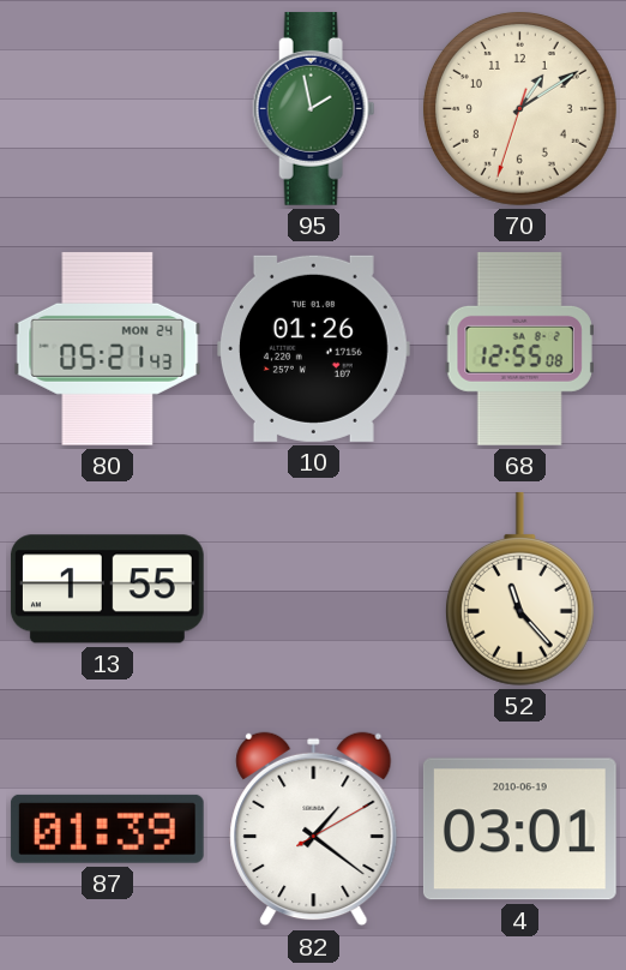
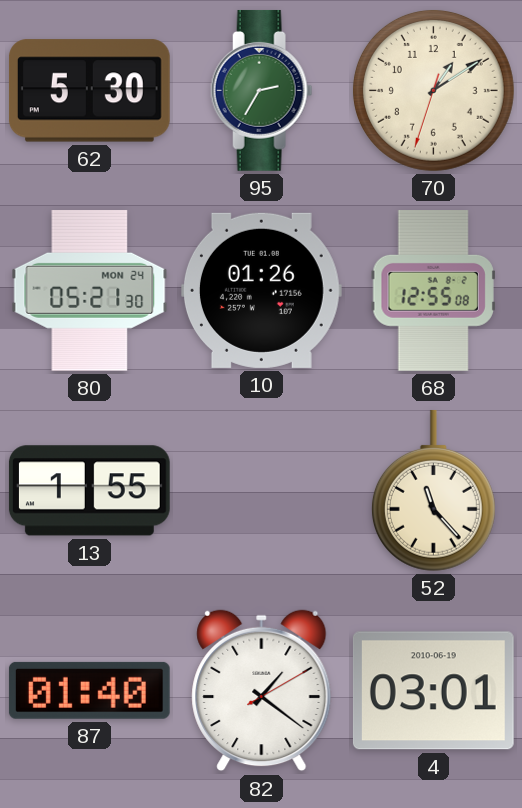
62: none -> 5:30 (89, 91)
95: 1:58 -> 2:35 (262, 90)
80: 05:21:43 -> 05:21:30 (90, 290)
87: 01:39 -> 01:40 (89, 690)
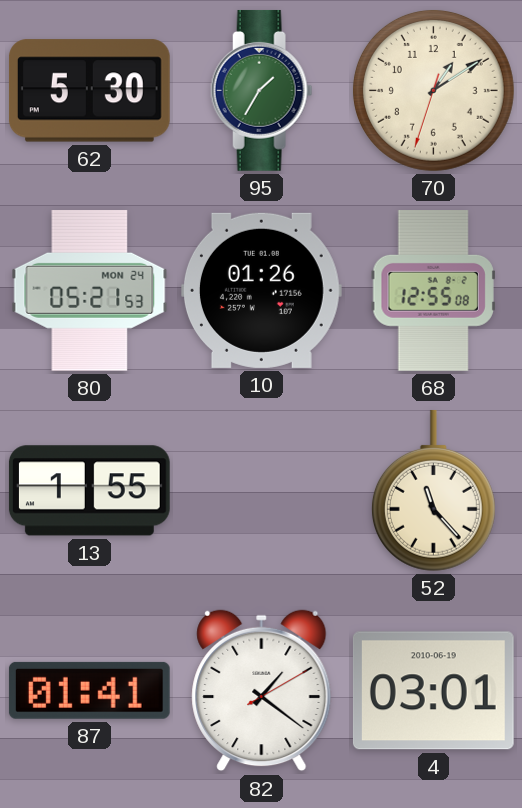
95: 2:35 -> 1:35 (262, 90)
80: 05:21:30 -> 05:21:53 (90, 290)
87: 01:40 -> 01:41 (89, 690)
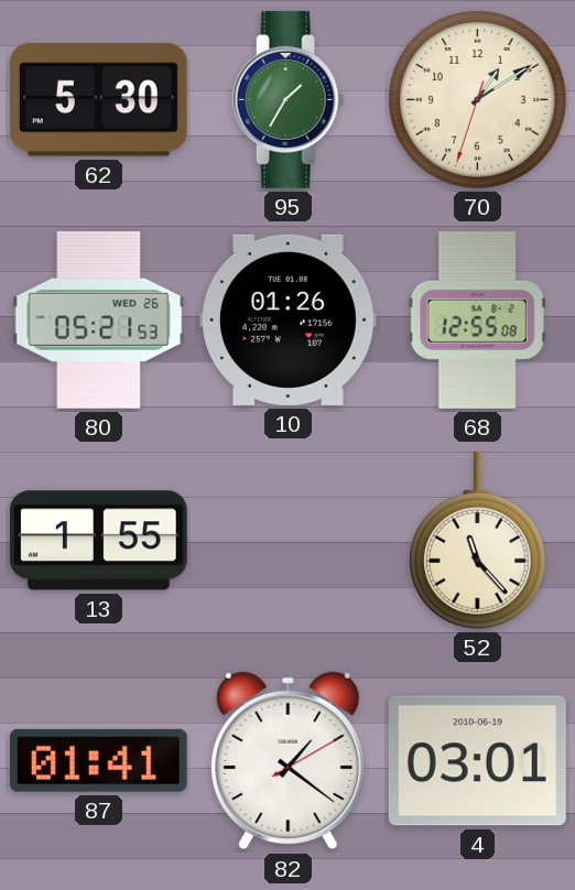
80 date: MON 24 -> WED 26 (99, 319)
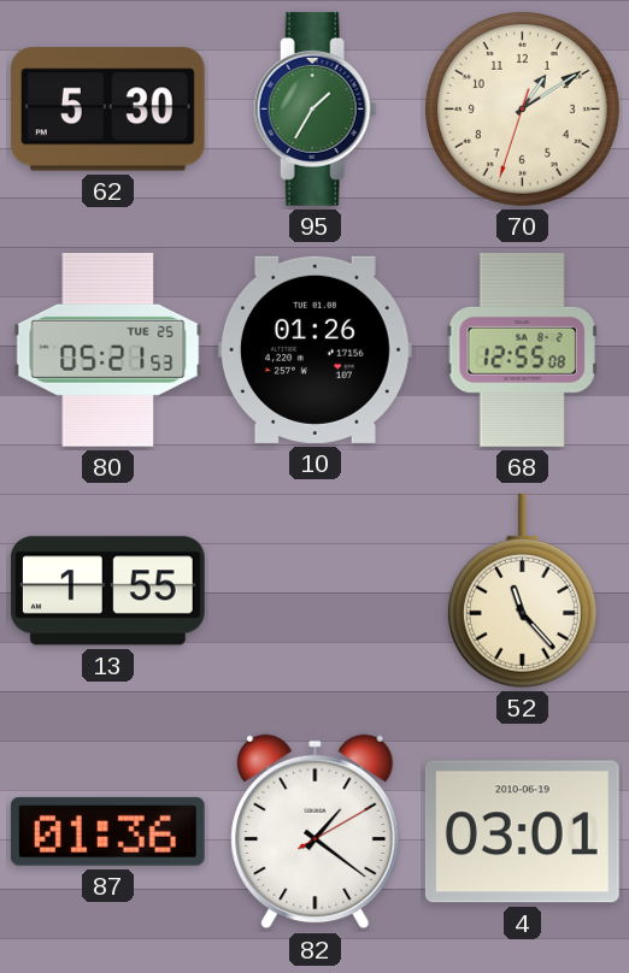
80 date: WED 26 -> TUE 25 (108, 349)
87: 01:41 -> 01:36 (107, 831)
